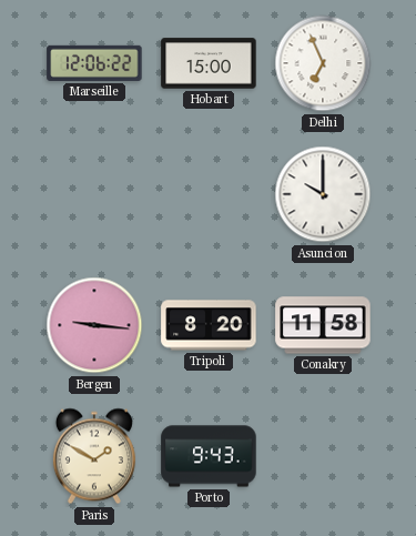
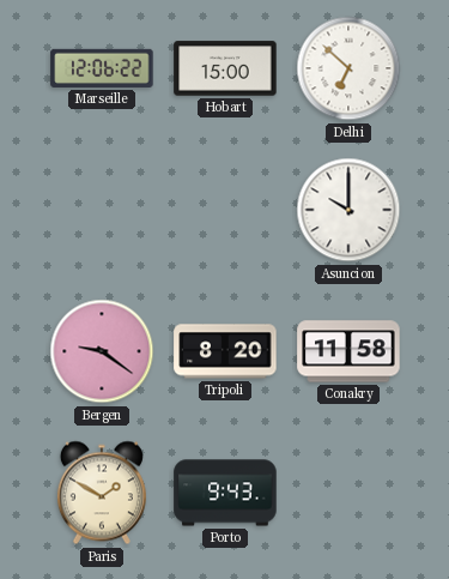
Delhi: 6:56 -> 6:52 (348, 68)
Bergen: 9:16 -> 9:21 (102, 351)
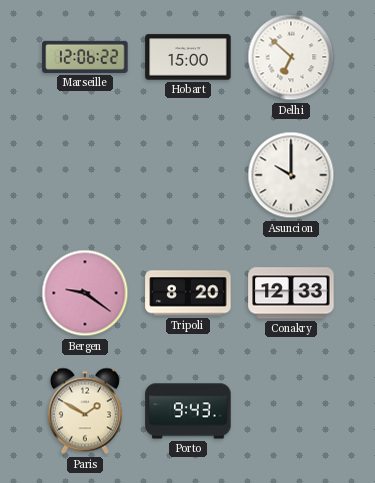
Conakry: 11:58 -> 12:33 (291, 293)
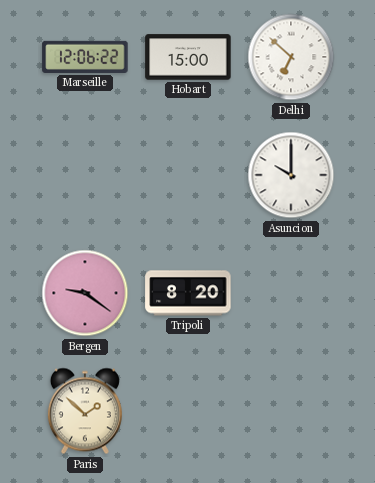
Conakry: 12:33 -> none (291, 293)
Paris: 1:50 -> 1:52 (85, 411)
Porto: 9:43 -> none (188, 411)
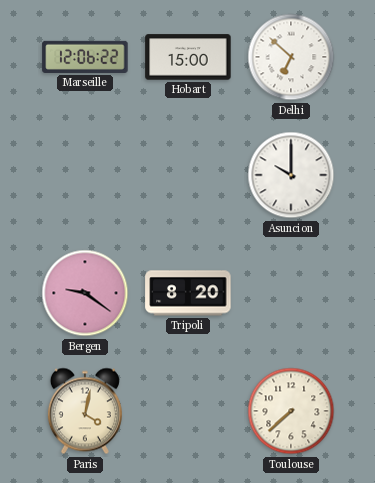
Paris: 1:52 -> 4:02 (85, 411)
Toulouse: none -> 7:38 (291, 411)
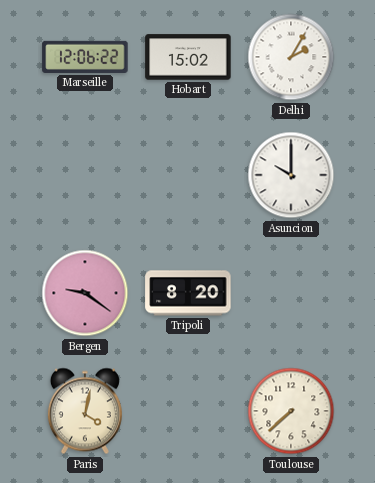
Hobart: 15:00 -> 15:02 (188, 57)
Delhi: 6:52 -> 2:05 (291, 57)
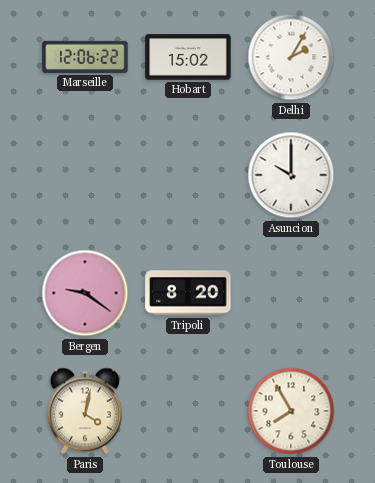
Toulouse: 7:38 -> 7:55 (291, 411)
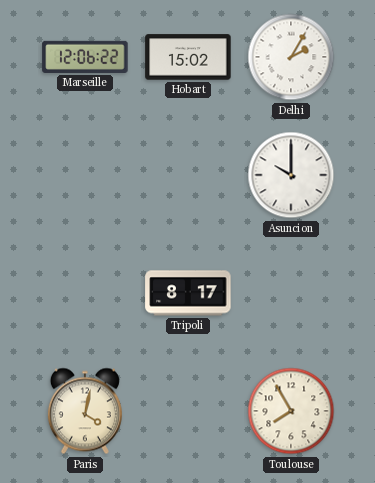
Bergen: 9:21 -> none (85, 293)
Tripoli: 8:20 -> 8:17 (188, 293)
